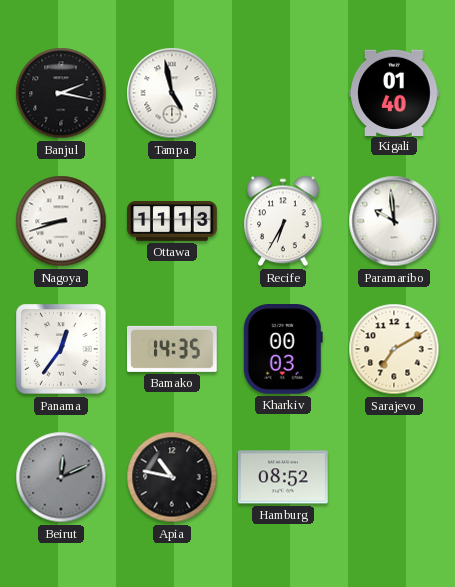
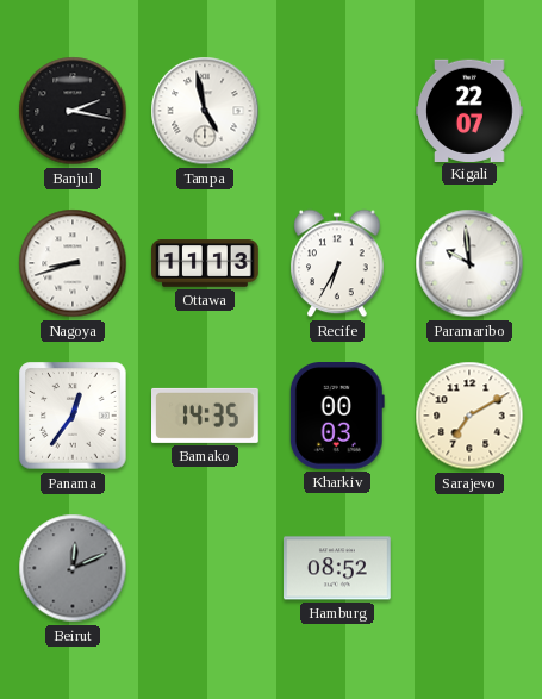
Kigali: 01:40 -> 22:07 (471, 110)
Apia: 10:47 -> none (172, 477)
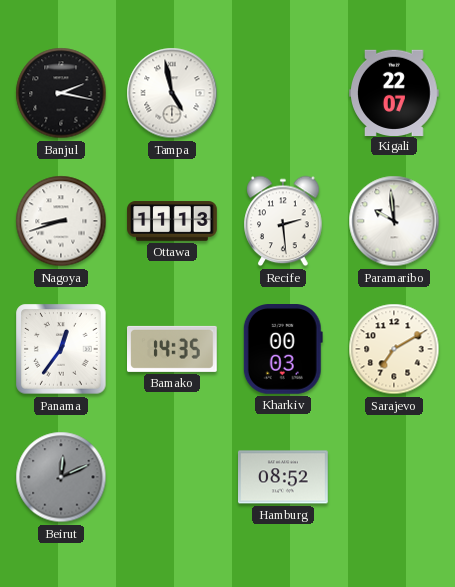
Recife: 6:35 -> 2:29 (283, 221)
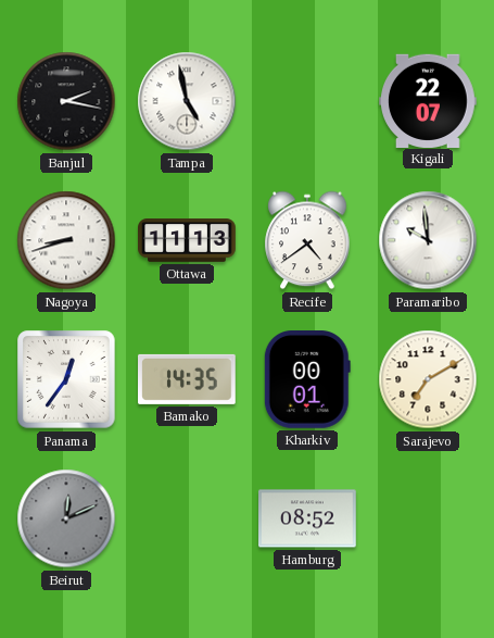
Recife: 2:29 -> 4:39 (307, 240)
Kharkiv: 00:03 -> 00:01 (307, 380)
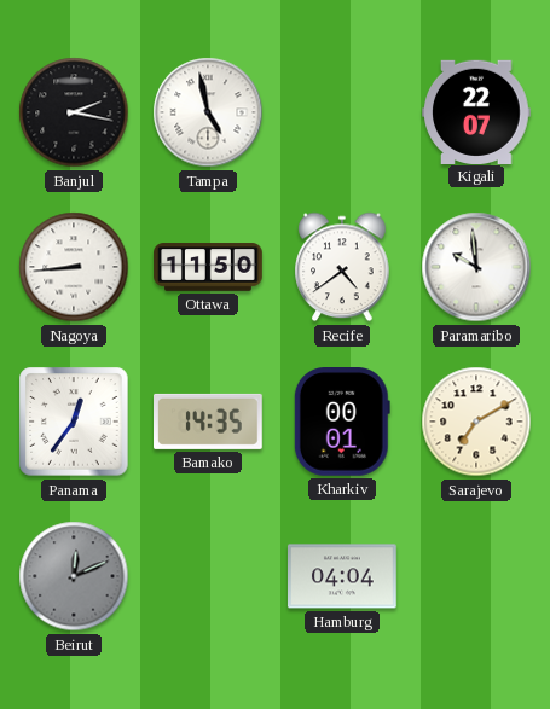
Nagoya: 8:42 -> 8:44 (74, 267)
Ottawa: 11:13 -> 11:50 (208, 267)
Hamburg: 08:52 -> 04:04 (343, 576)
